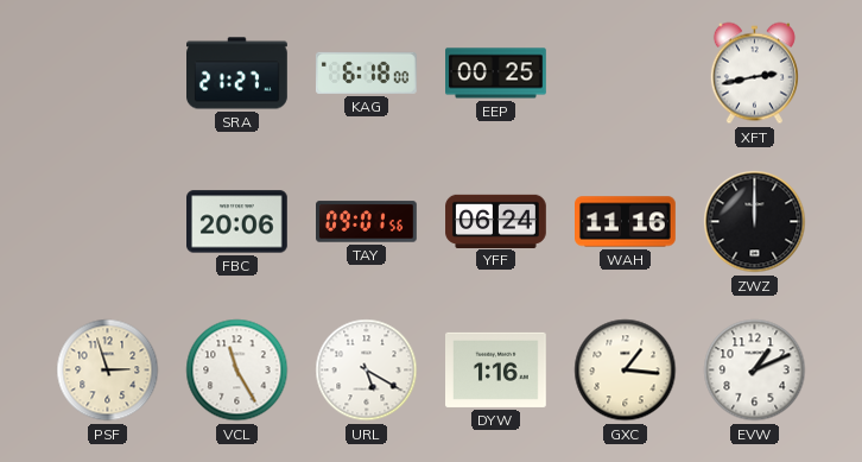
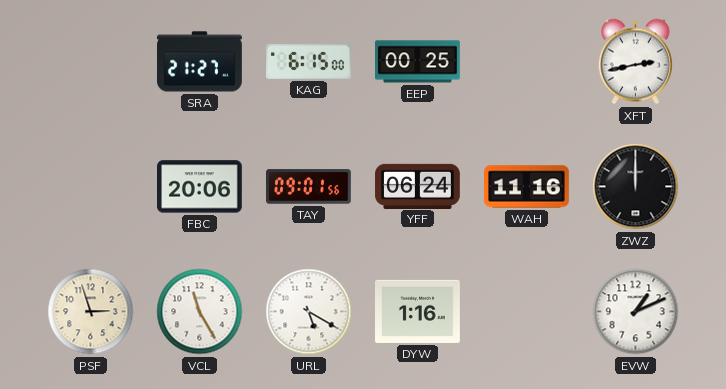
KAG: 6:18 -> 6:15 (308, 61)
GXC: 1:16 -> none (626, 371)
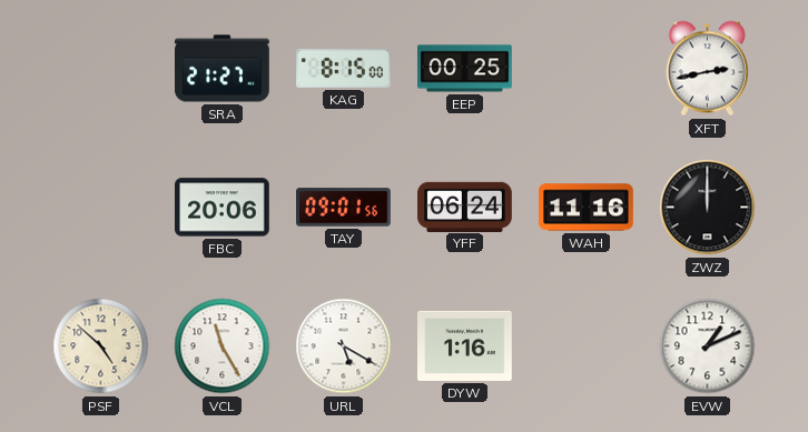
KAG: 6:15 -> 8:15 (343, 68)
PSF: 2:57 -> 4:52 (101, 346)
